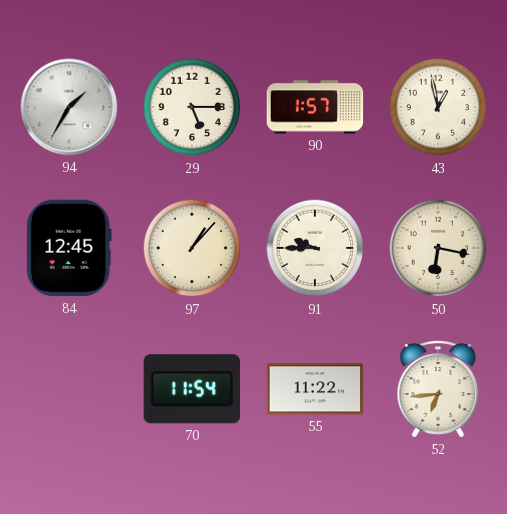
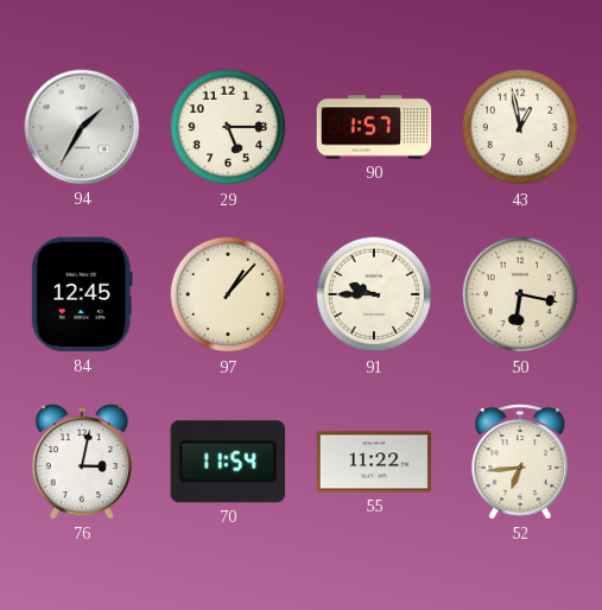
76: none -> 3:02 (82, 463)
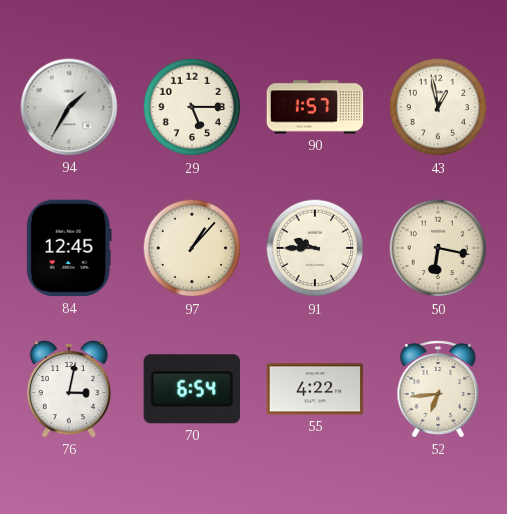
70: 11:54 -> 6:54 (192, 389)
55: 11:22 -> 4:22 (315, 389)
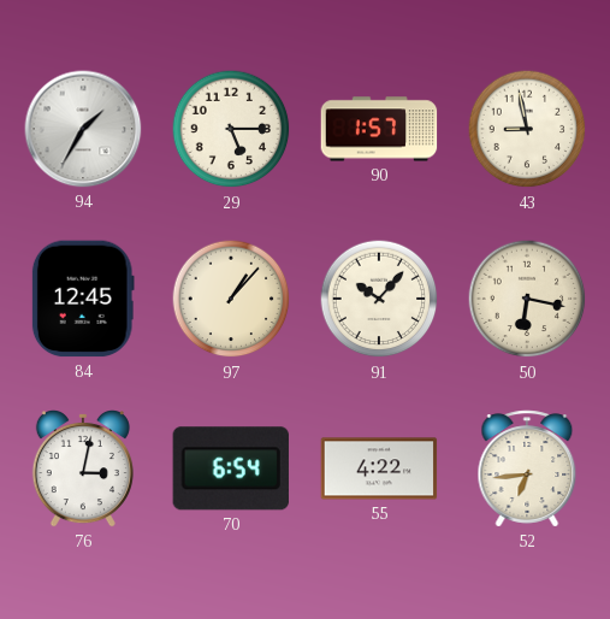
43: 12:58 -> 8:58 (527, 129)
91: 9:45 -> 10:07 (379, 299)
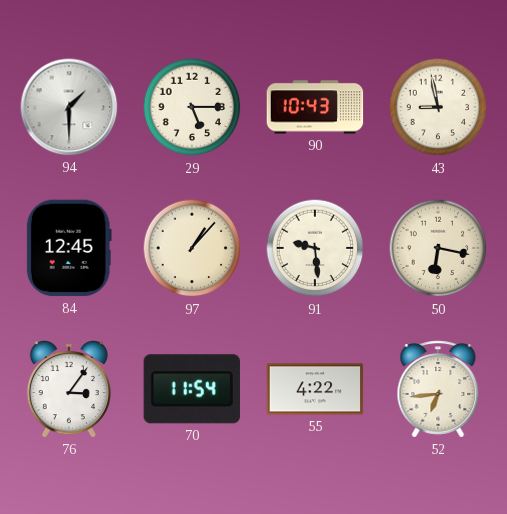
94: 1:35 -> 1:30 (69, 107)
90: 1:57 -> 10:43 (315, 107)
91: 10:07 -> 9:29 (315, 248)
76: 3:02 -> 3:06 (69, 390)
70: 6:54 -> 11:54 (192, 389)
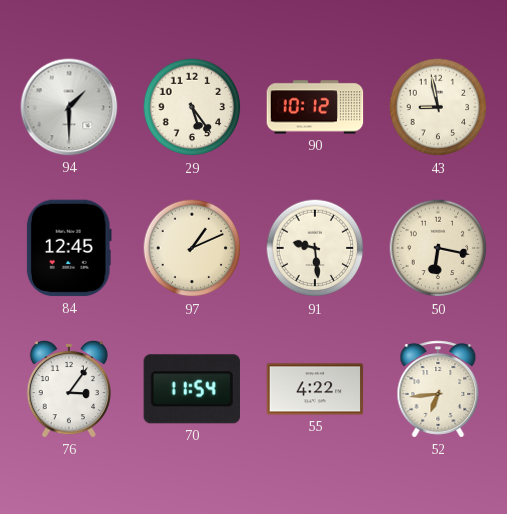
29: 5:15 -> 5:24 (192, 107)
90: 10:43 -> 10:12 (315, 107)
97: 1:07 -> 1:11 (192, 248)
